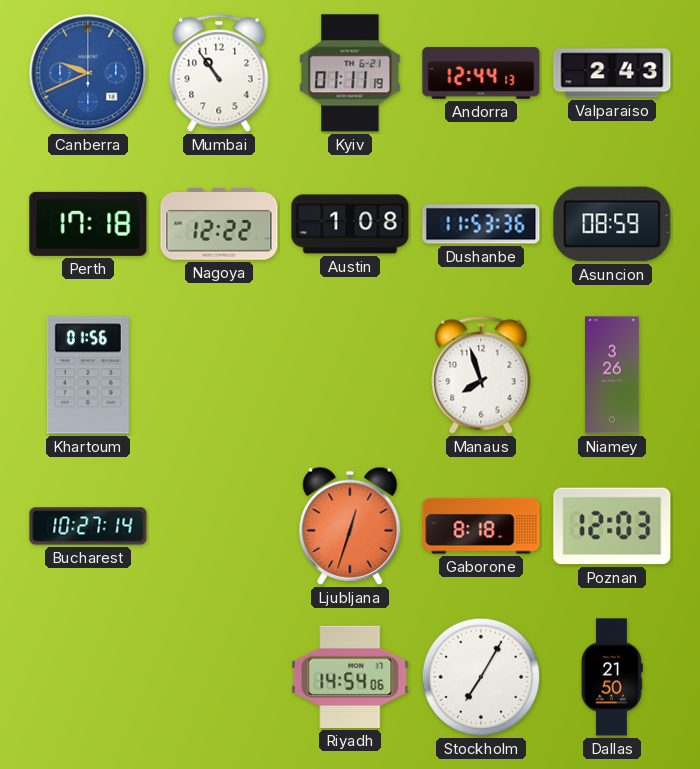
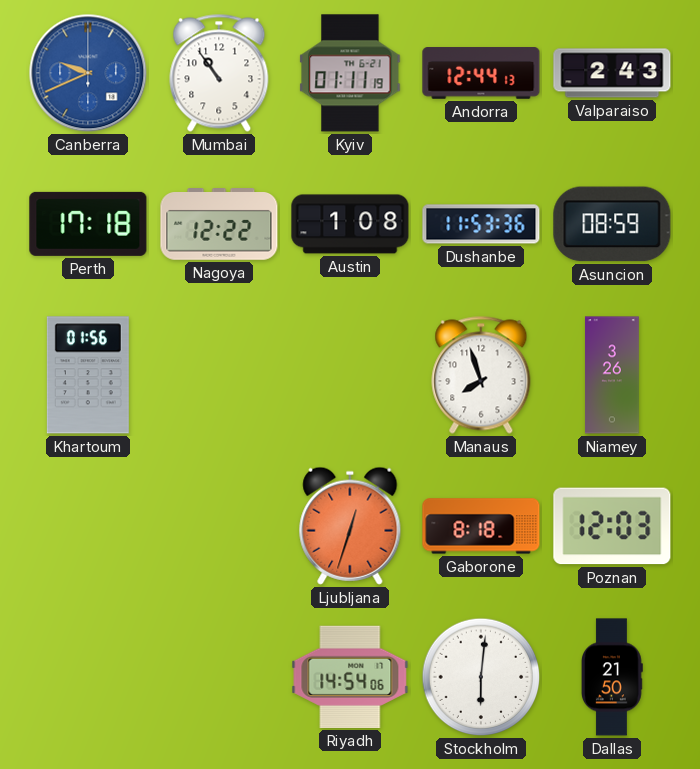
Bucharest: 10:27 -> none (88, 526)
Stockholm: 7:05 -> 6:01 (481, 677)
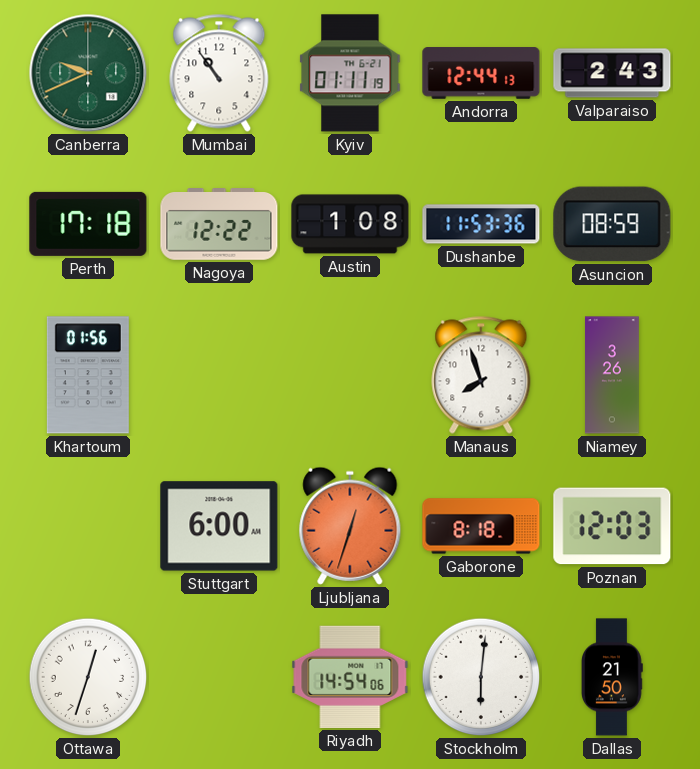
Canberra dial: blue -> green (88, 73)
Stuttgart: none -> 6:00 (219, 526)
Ottawa: none -> 12:33 (88, 677)
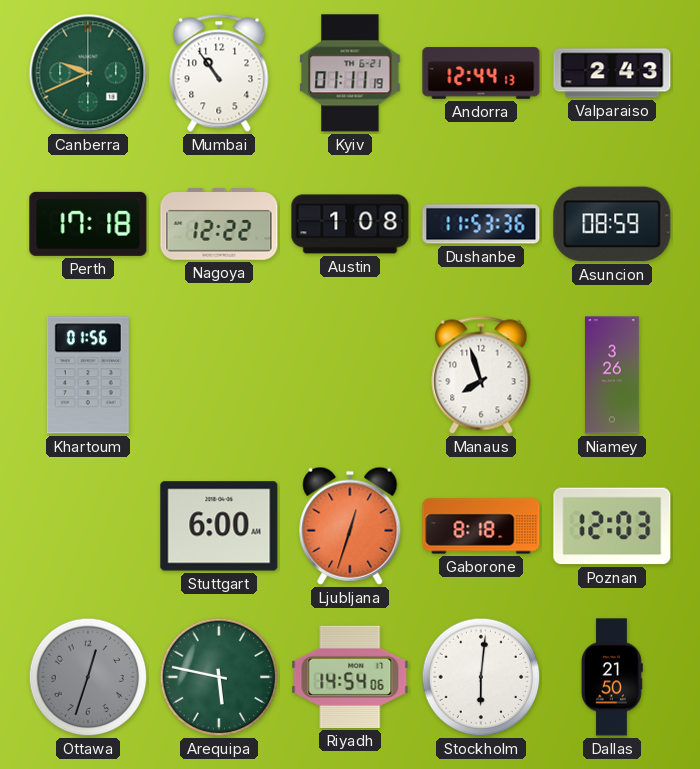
Ottawa dial: white -> grey (88, 677)
Arequipa: none -> 5:47 (219, 677)
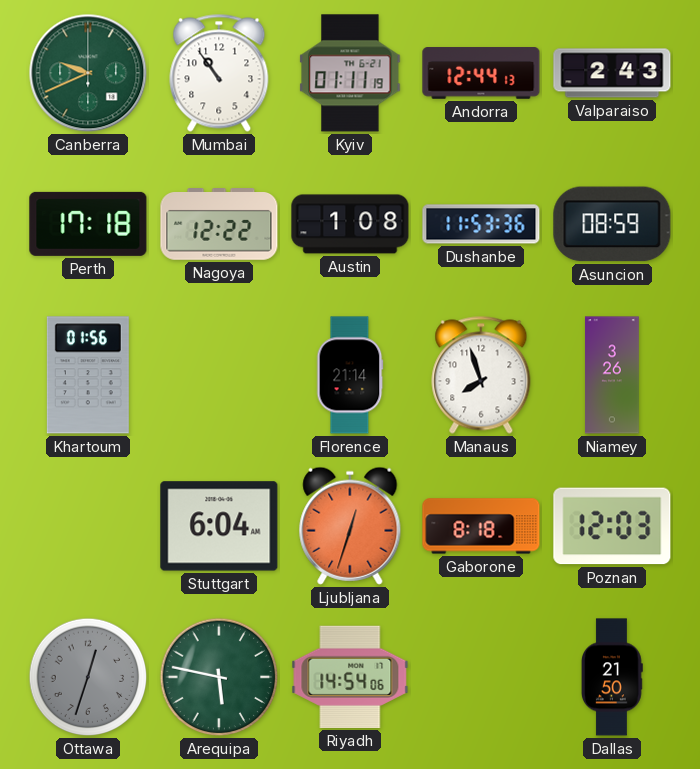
Florence: none -> 21:14 (350, 375)
Stuttgart: 6:00 -> 6:04 (219, 526)
Stockholm: 6:01 -> none (481, 677)
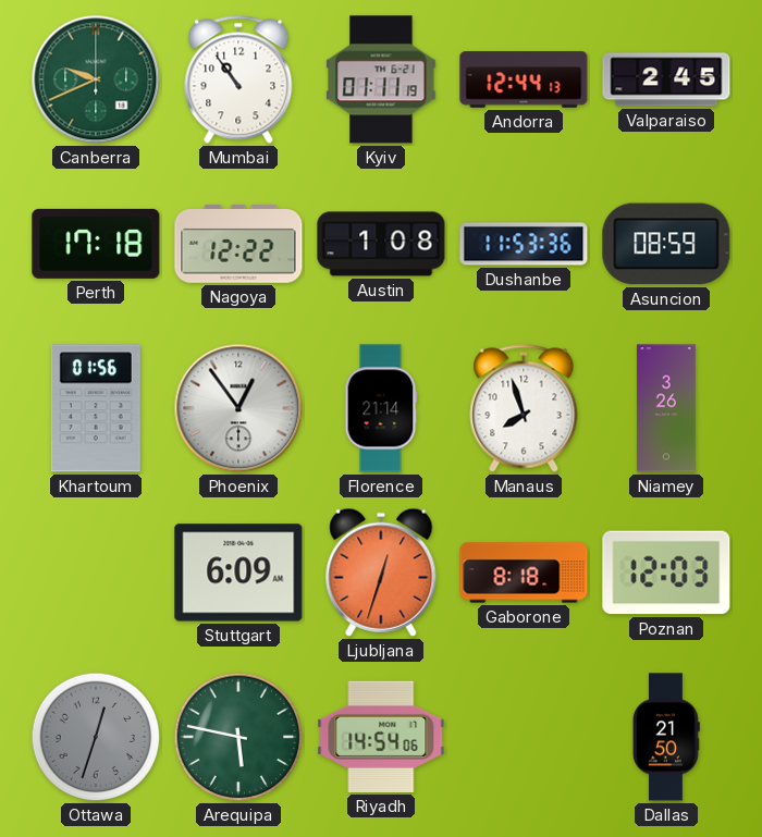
Valparaiso: 2:43 -> 2:45 (666, 79)
Phoenix: none -> 12:54 (238, 408)
Stuttgart: 6:04 -> 6:09 (238, 573)
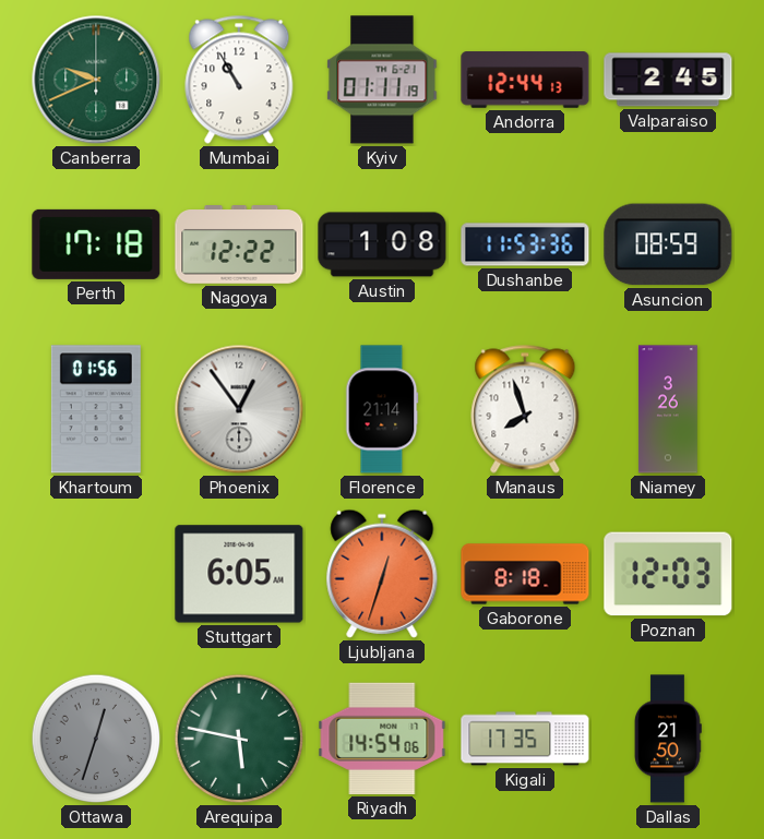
Mumbai: 10:54 -> 10:55 (239, 80)
Stuttgart: 6:09 -> 6:05 (239, 574)
Kigali: none -> 17:35 (525, 739)
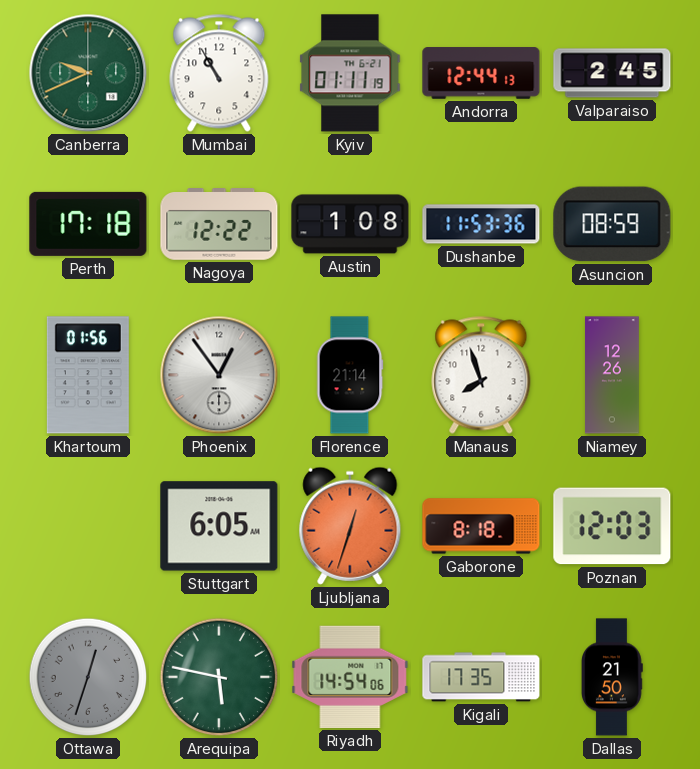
Niamey: 3:26 -> 12:26 (612, 375)
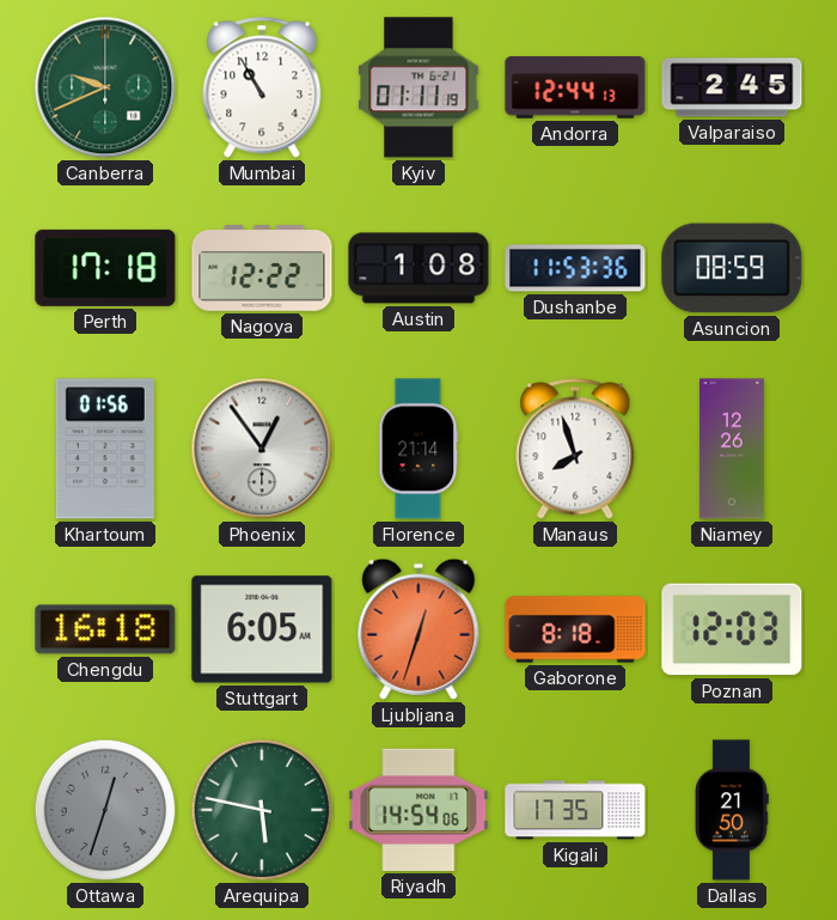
Chengdu: none -> 16:18 (105, 629)
